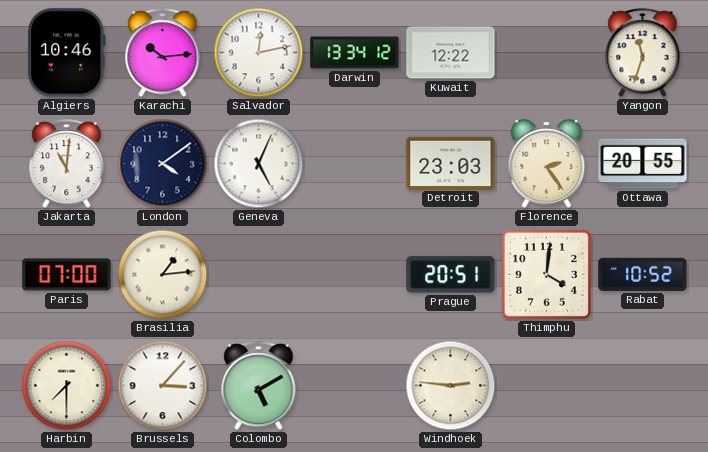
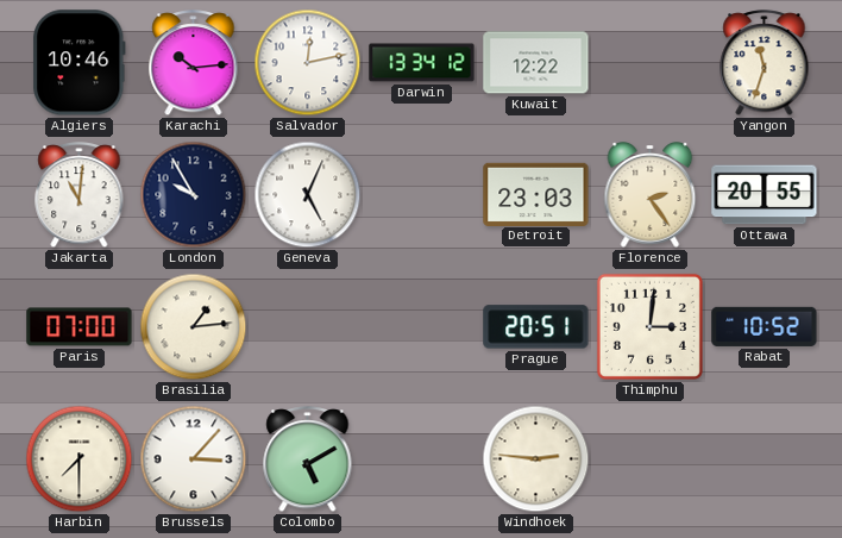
London: 4:09 -> 9:55 (194, 195)
Thimphu: 4:01 -> 3:01 (649, 326)
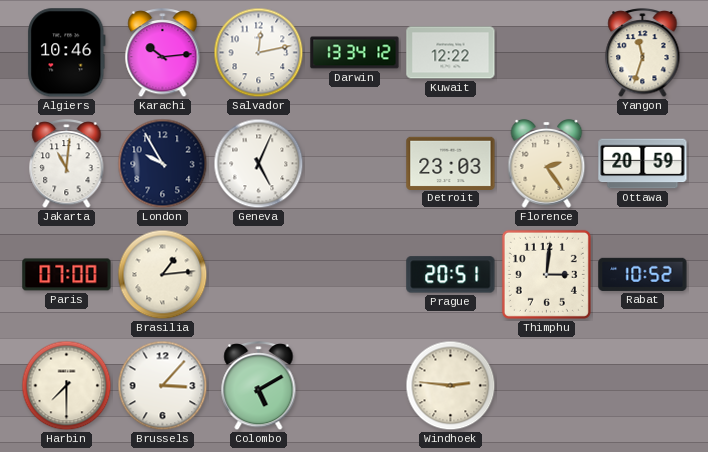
Ottawa: 20:55 -> 20:59 (643, 164)
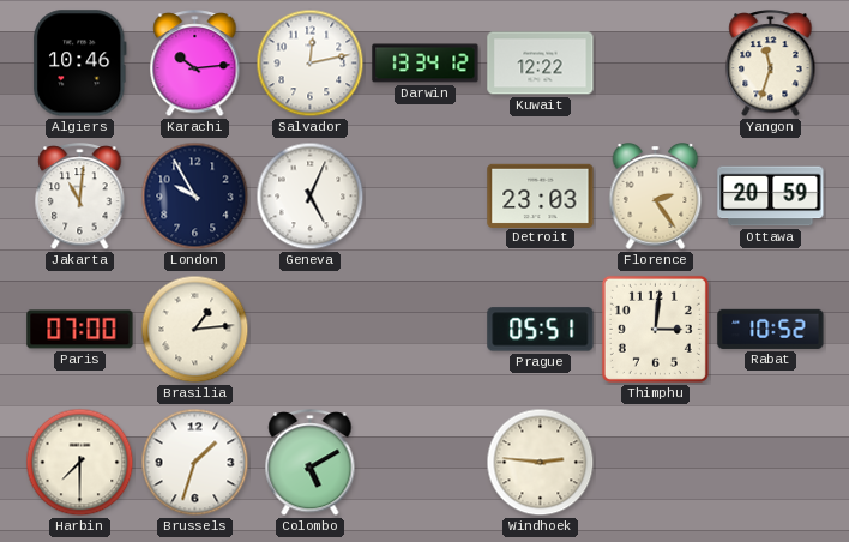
Prague: 20:51 -> 05:51 (541, 330)
Brussels: 3:07 -> 1:33 (195, 463)
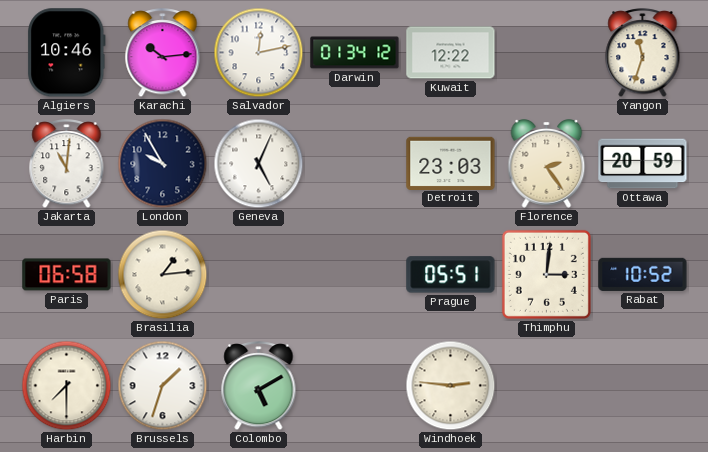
Darwin: 13:34 -> 01:34 (355, 53)
Paris: 07:00 -> 06:58 (67, 275)
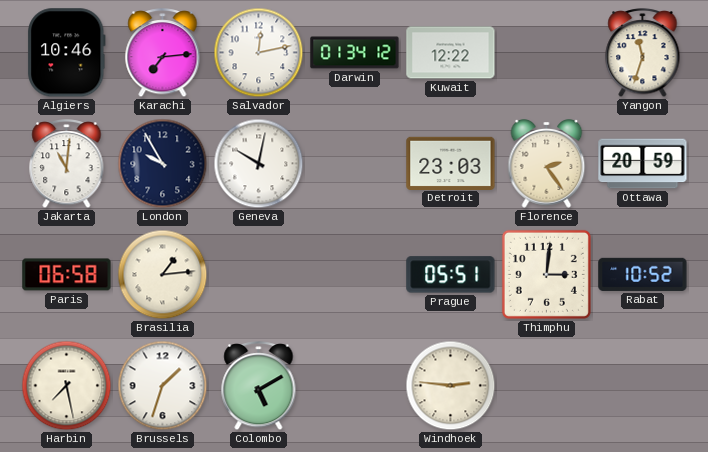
Karachi: 10:14 -> 7:14 (163, 54)
Geneva: 5:04 -> 10:02 (259, 164)
Harbin: 7:30 -> 7:28 (67, 386)
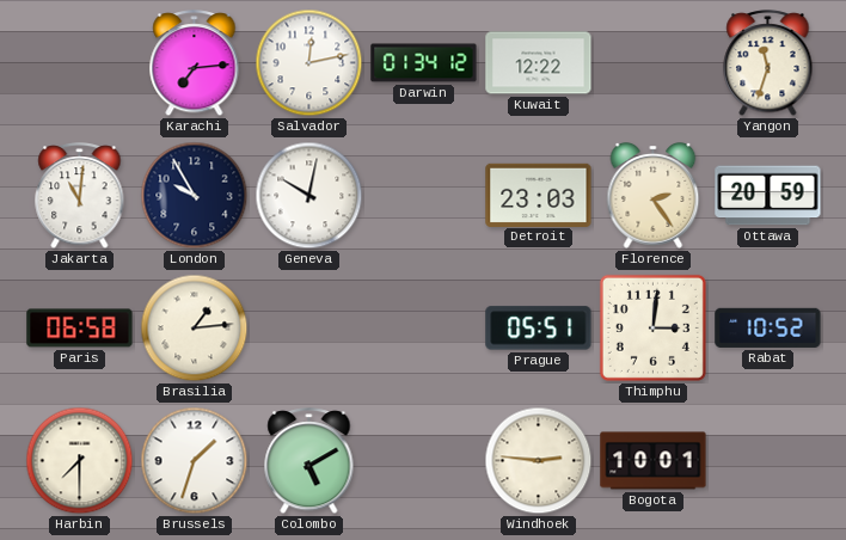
Algiers: 10:46 -> none (67, 53)
Harbin: 7:28 -> 7:30 (80, 461)
Bogota: none -> 10:01 (654, 461)
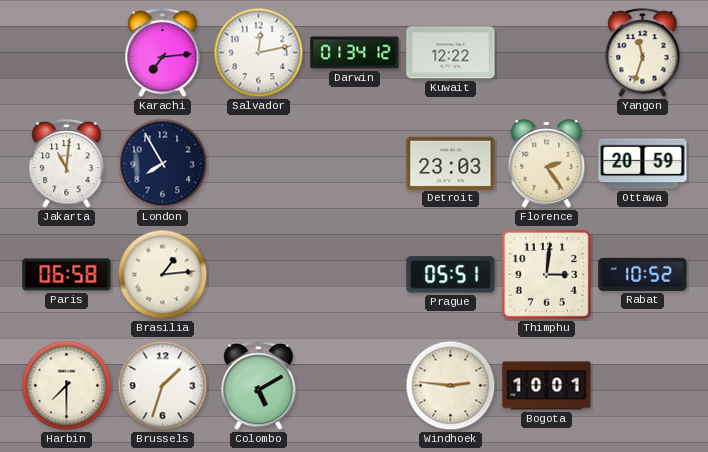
London: 9:55 -> 7:55 (163, 164)
Geneva: 10:02 -> none (309, 196)
